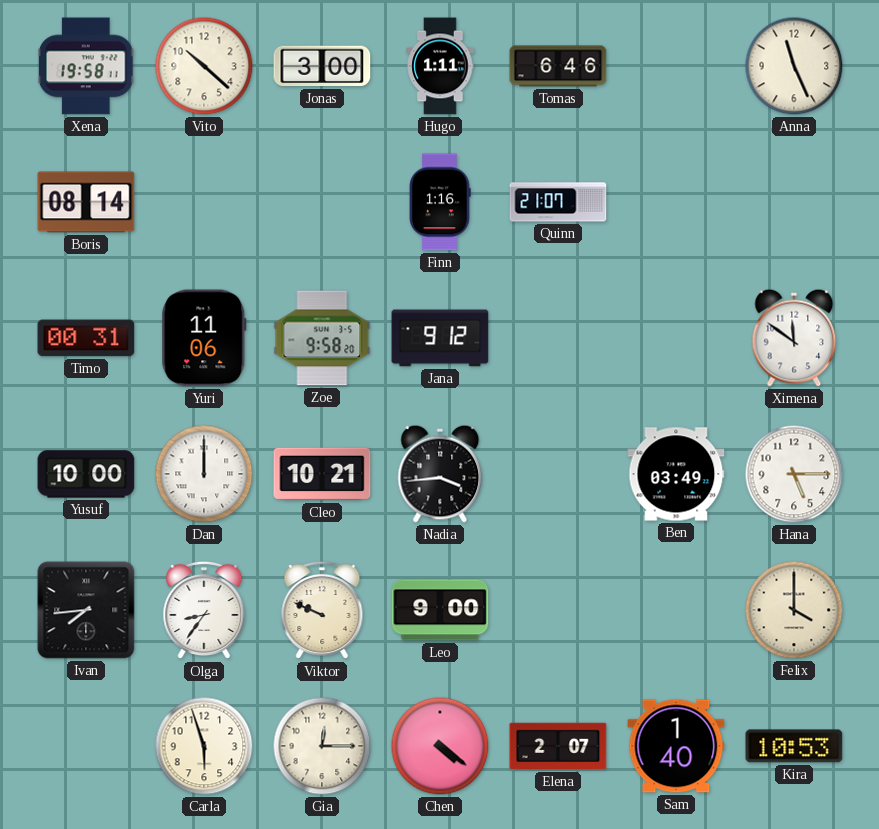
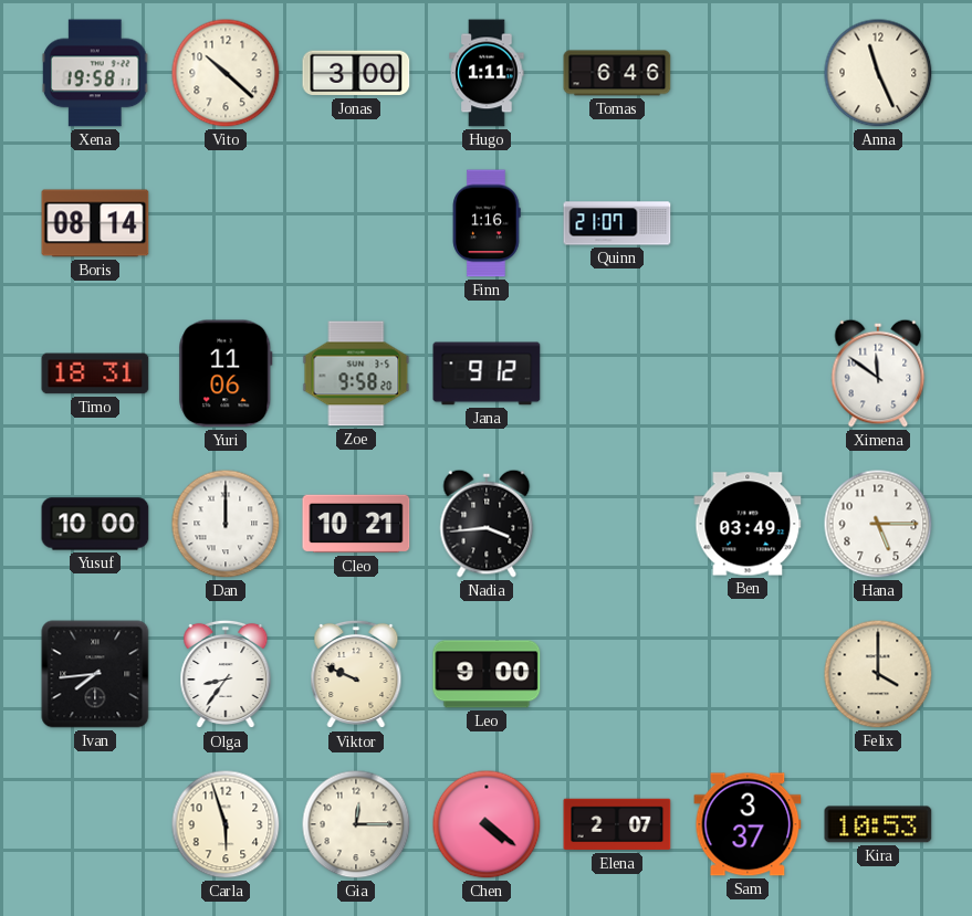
Timo: 00:31 -> 18:31 (95, 373)
Sam: 1:40 -> 3:37 (748, 824)
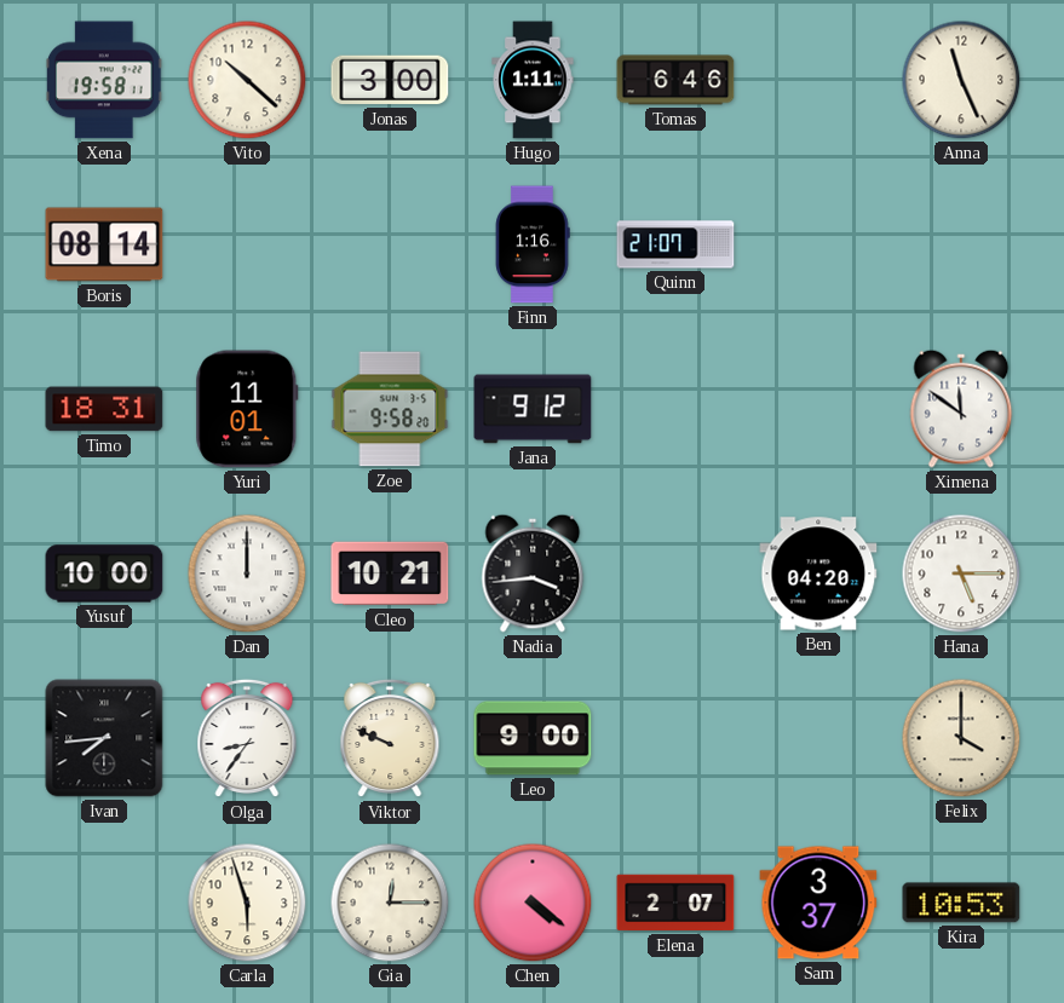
Yuri: 11:06 -> 11:01 (247, 409)
Ben: 03:49 -> 04:20 (818, 573)
